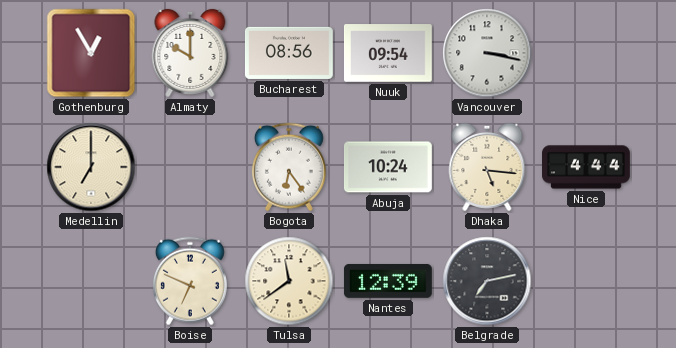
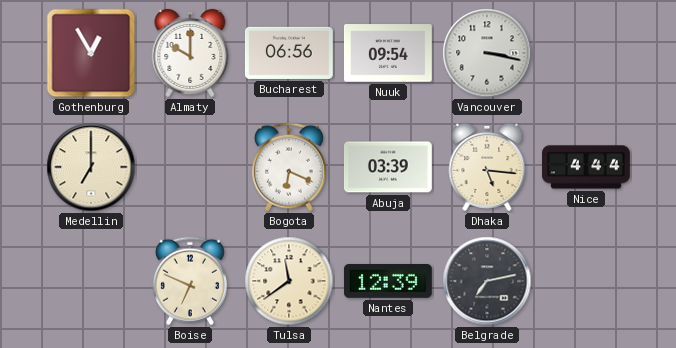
Bucharest: 08:56 -> 06:56 (289, 53)
Bogota: 6:24 -> 6:19 (289, 167)
Abuja: 10:24 -> 03:39 (388, 167)
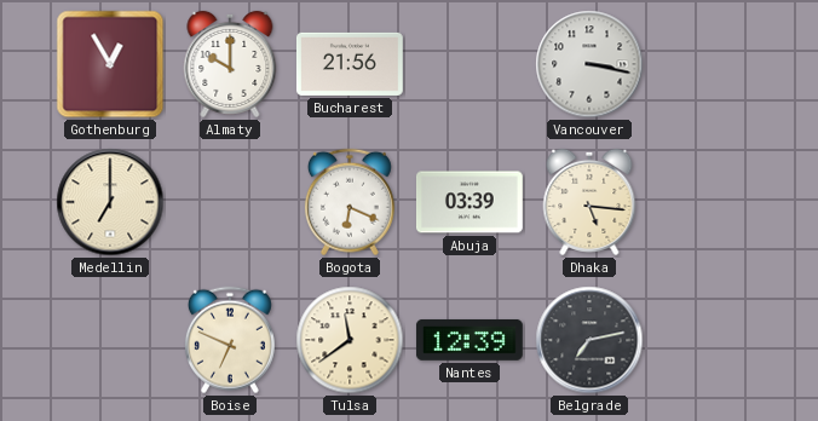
Bucharest: 06:56 -> 21:56 (350, 64)
Nuuk: 09:54 -> none (388, 53)
Nice: 4:44 -> none (587, 167)
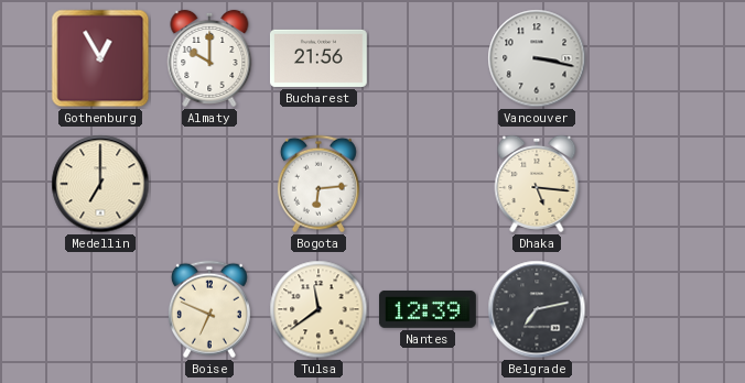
Bogota: 6:19 -> 6:14 (318, 184)
Abuja: 03:39 -> none (470, 202)
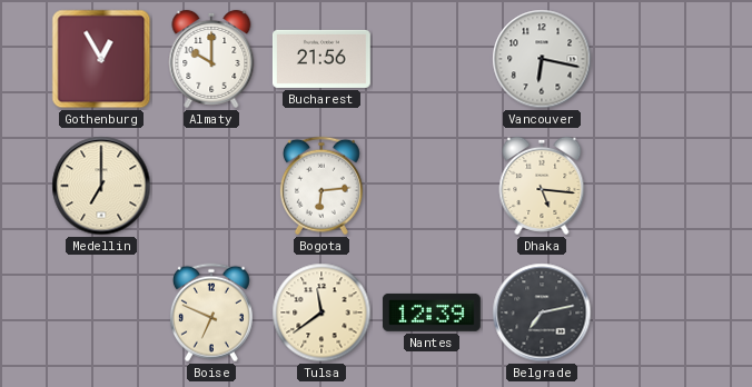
Vancouver: 3:17 -> 6:17 (542, 59)
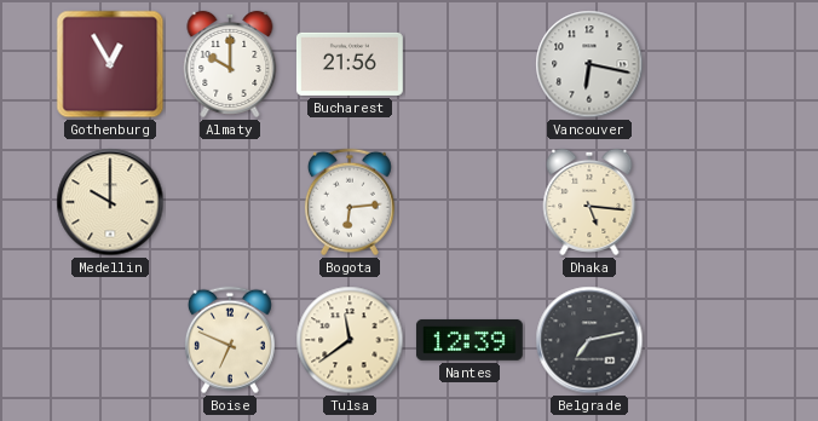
Medellin: 7:00 -> 10:00 (110, 202)
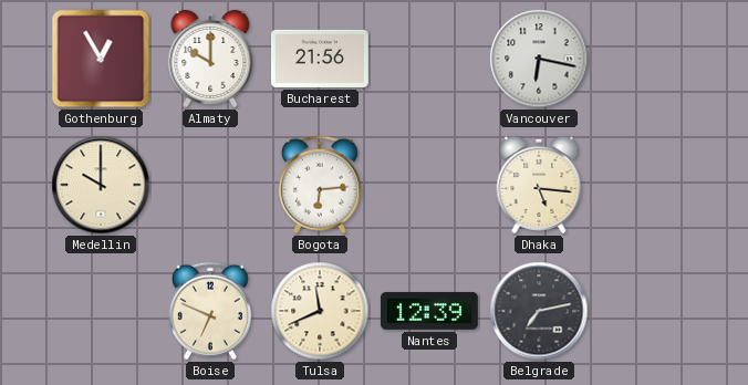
Tulsa: 11:39 -> 11:41 (320, 311)
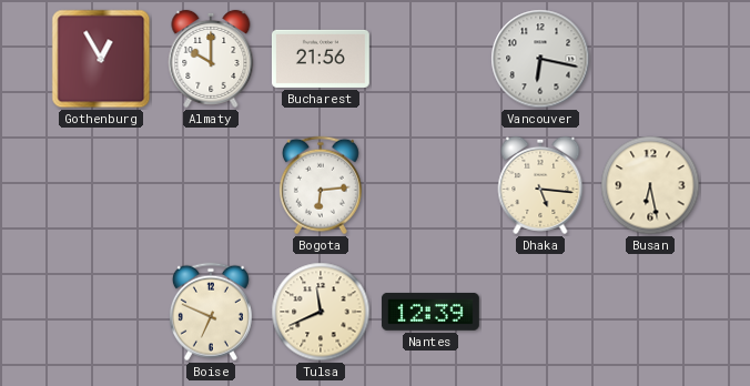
Medellin: 10:00 -> none (101, 185)
Busan: none -> 6:28 (650, 185)
Belgrade: 7:13 -> none (539, 311)
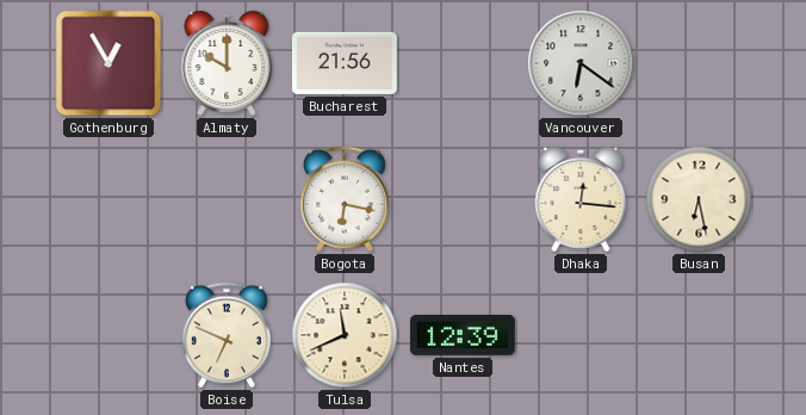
Vancouver: 6:17 -> 6:21 (581, 63)
Bogota: 6:14 -> 6:17 (345, 199)
Dhaka: 5:16 -> 12:16 (581, 199)
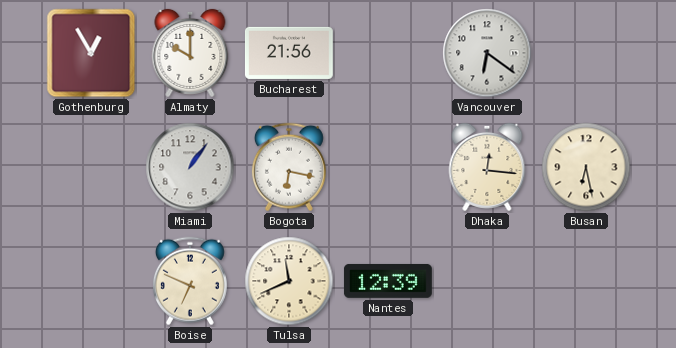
Miami: none -> 1:06 (190, 167)
